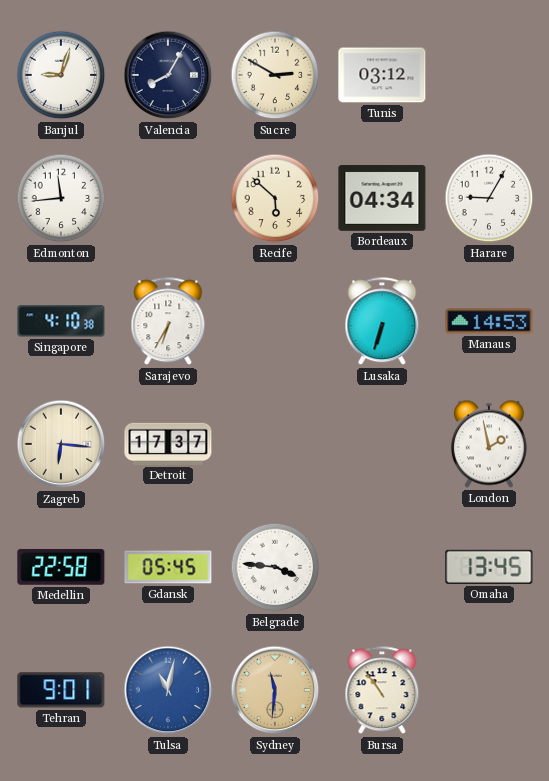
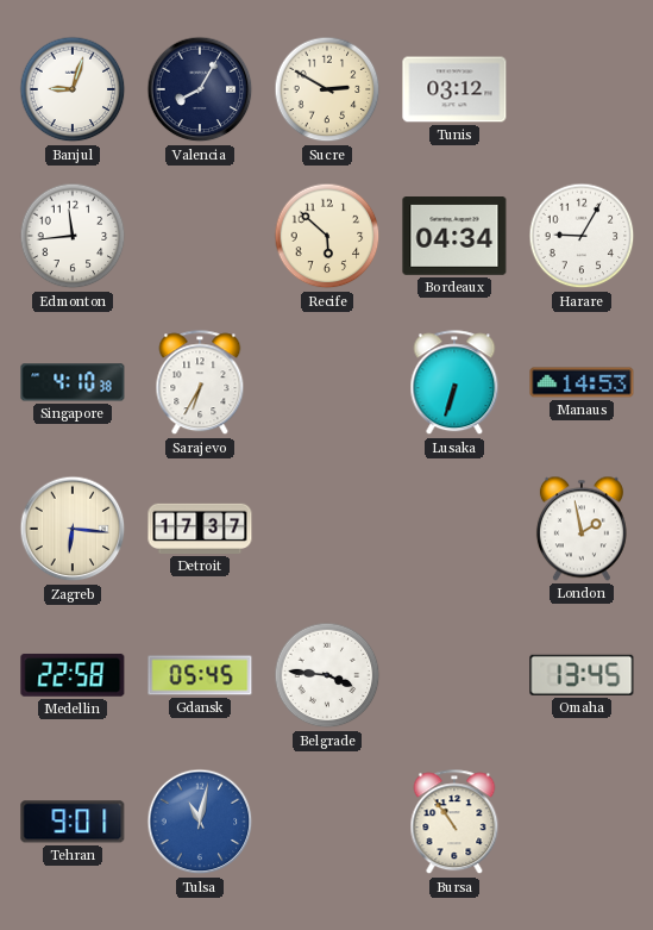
Sydney: 11:31 -> none (275, 690)
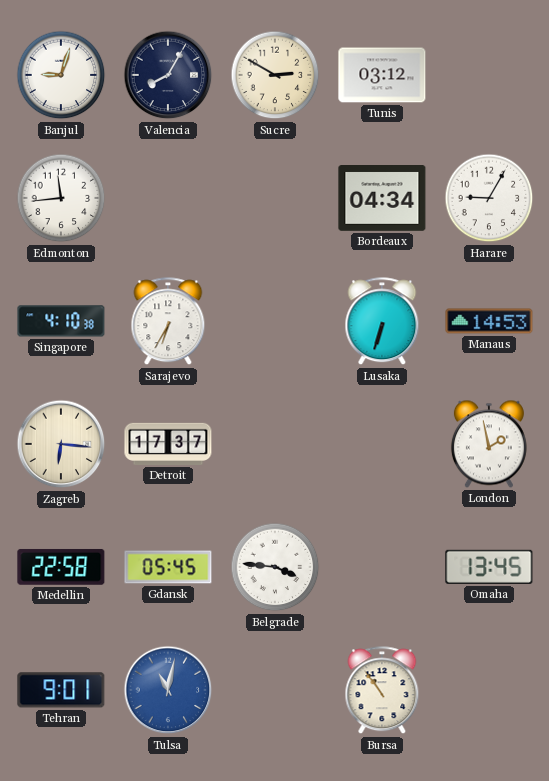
Recife: 5:52 -> none (327, 236)
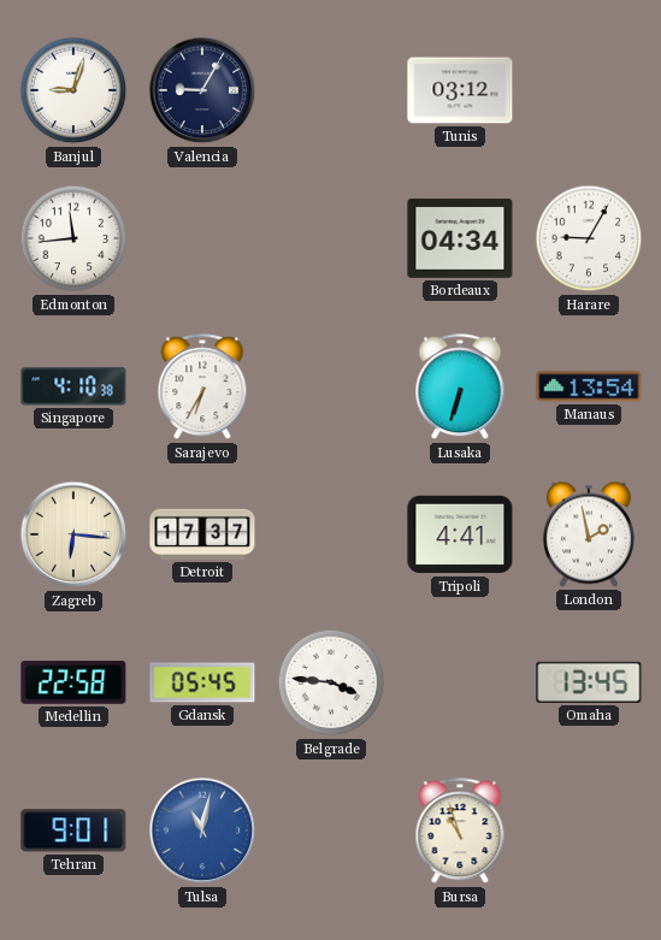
Valencia: 8:05 -> 9:05 (202, 90)
Sucre: 2:50 -> none (275, 75)
Manaus: 14:53 -> 13:54 (589, 386)
Tripoli: none -> 4:41 (460, 534)
Bursa: 10:54 -> 10:57 (460, 832)
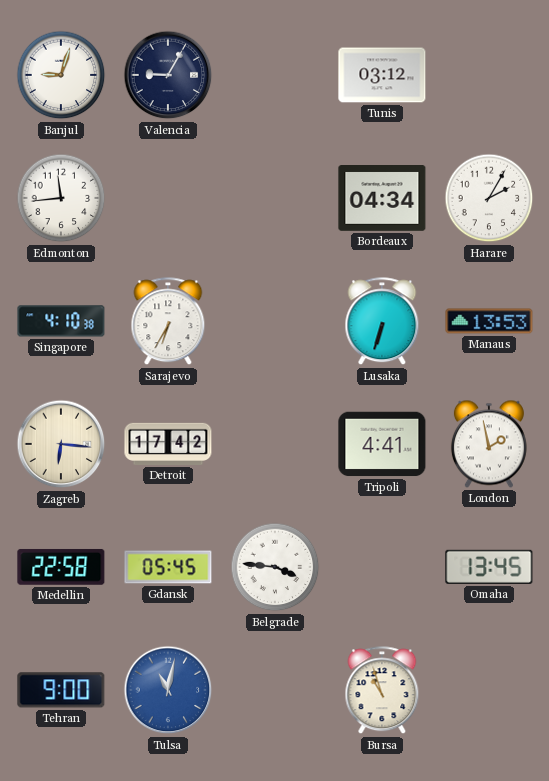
Harare: 9:05 -> 2:05 (489, 198)
Manaus: 13:54 -> 13:53 (489, 321)
Detroit: 17:37 -> 17:42 (168, 444)
Tehran: 9:01 -> 9:00 (61, 690)
